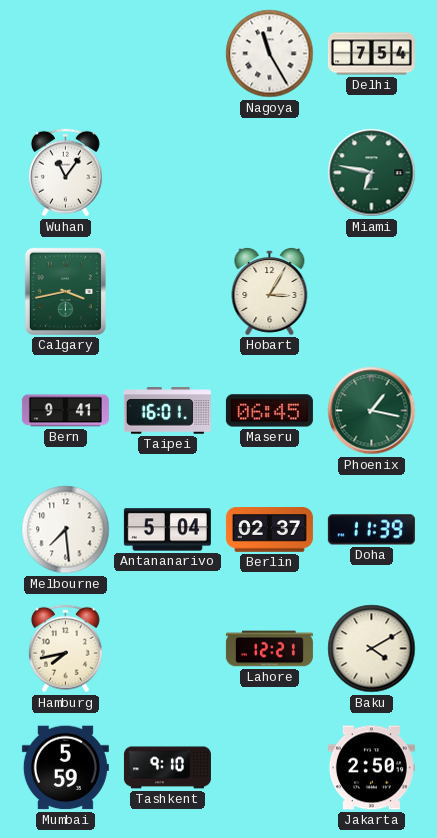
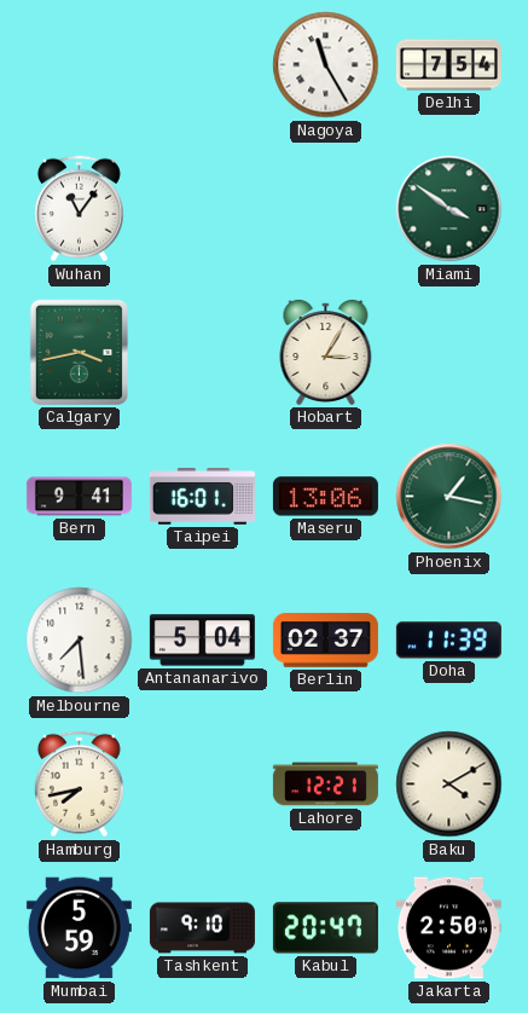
Miami: 6:47 -> 3:51 (449, 209)
Maseru: 06:45 -> 13:06 (325, 497)
Kabul: none -> 20:47 (325, 928)
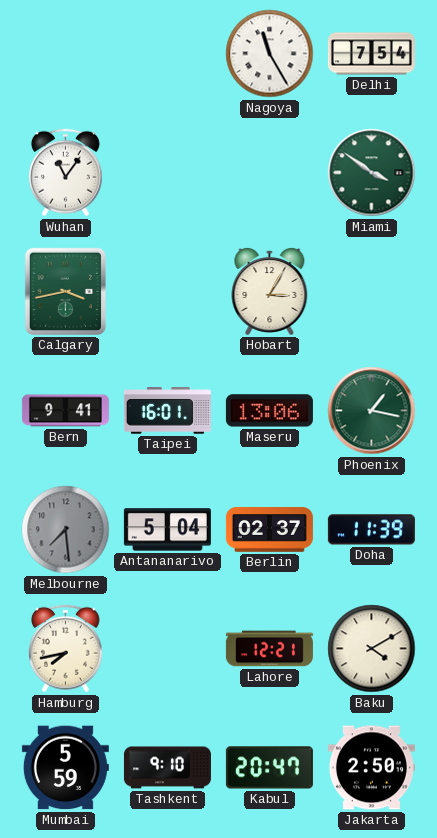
Melbourne dial: white -> grey (66, 530)
